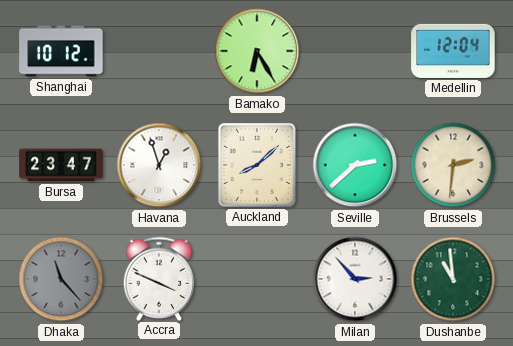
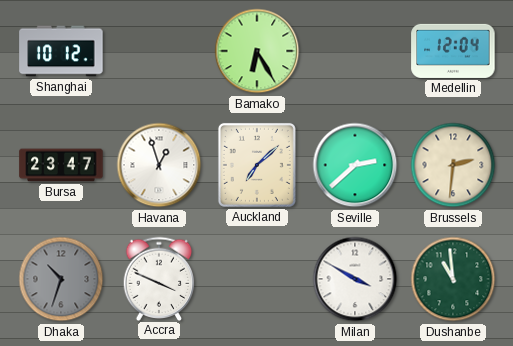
Auckland: 8:08 -> 7:08 (257, 165)
Dhaka: 11:23 -> 10:33 (61, 279)
Milan: 2:53 -> 3:50 (355, 279)
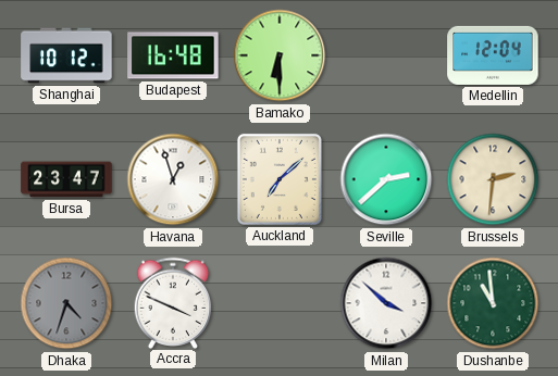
Budapest: none -> 16:48 (173, 55)
Bamako: 6:25 -> 6:30 (280, 55)
Dhaka: 10:33 -> 4:33 (66, 303)
Milan: 3:50 -> 3:52 (386, 303)
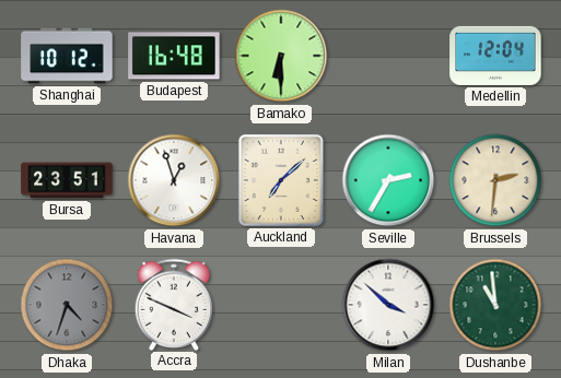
Bursa: 23:47 -> 23:51 (67, 180)
Seville: 2:38 -> 2:35 (388, 180)
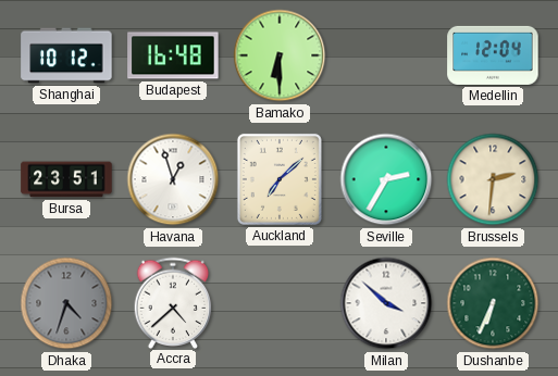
Accra: 3:49 -> 4:38 (173, 302)
Dushanbe: 10:59 -> 6:34 (493, 303)
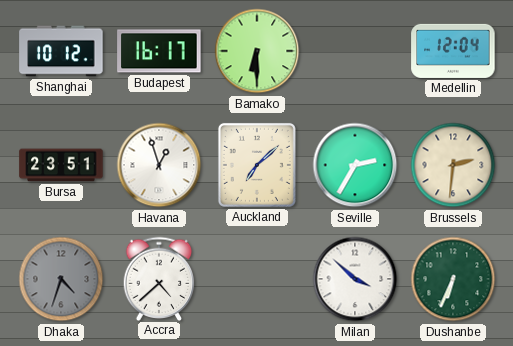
Budapest: 16:48 -> 16:17 (159, 51)
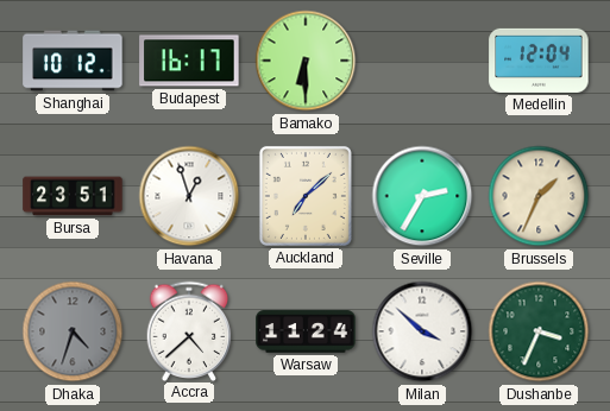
Brussels: 2:31 -> 1:34 (539, 196)
Warsaw: none -> 11:24 (306, 331)
Dushanbe: 6:34 -> 3:34 (539, 331)
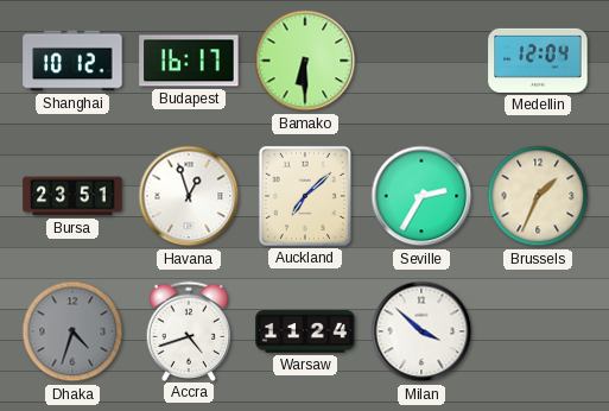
Accra: 4:38 -> 4:42 (189, 330)
Dushanbe: 3:34 -> none (539, 331)
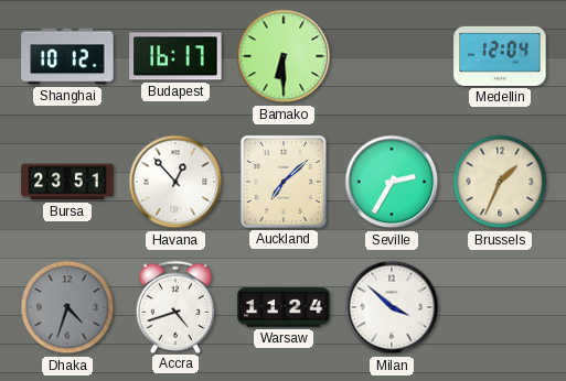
Havana: 12:57 -> 12:53 (175, 182)
